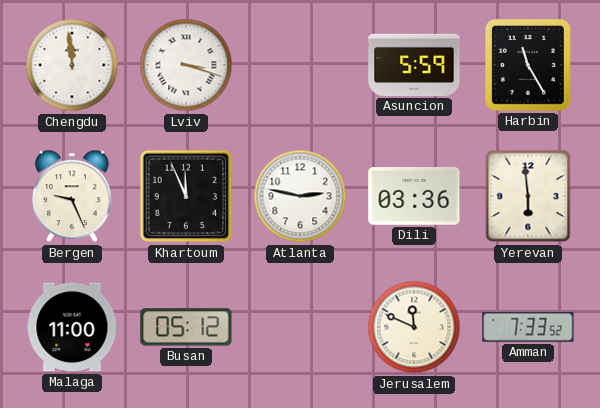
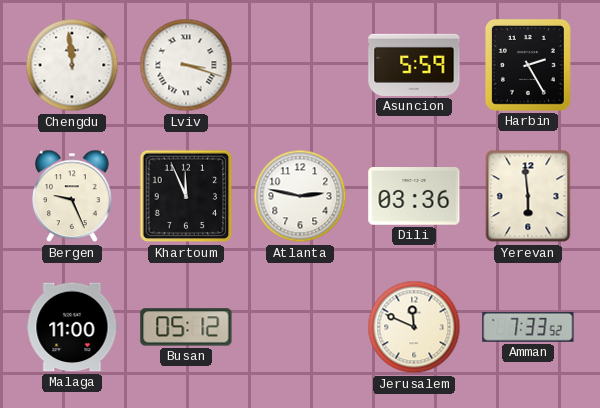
Harbin: 11:25 -> 2:25 (528, 65)
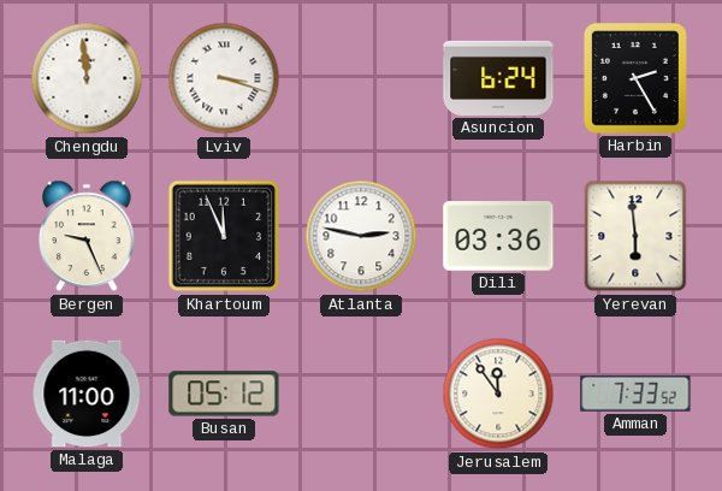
Asuncion: 5:59 -> 6:24 (498, 78)
Jerusalem: 11:49 -> 11:54 (498, 394)
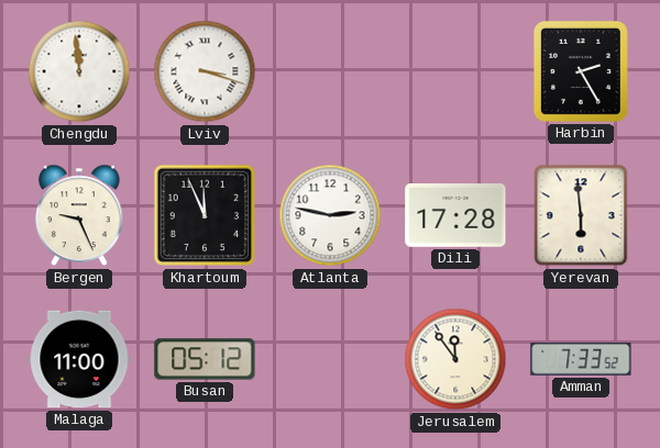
Asuncion: 6:24 -> none (498, 78)
Dili: 03:36 -> 17:28 (455, 216)
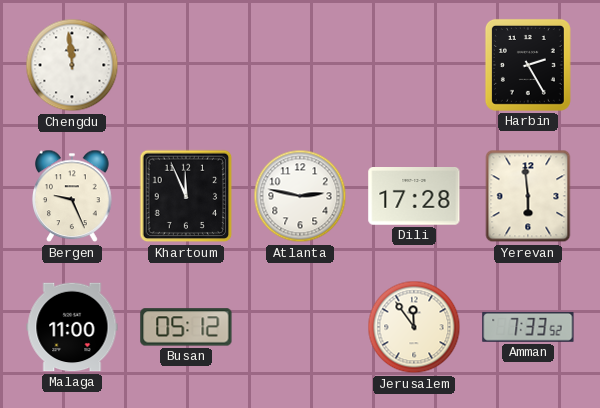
Lviv: 3:18 -> none (205, 71)
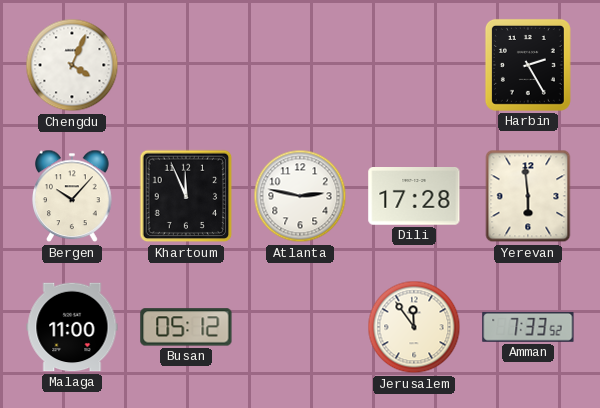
Chengdu: 11:59 -> 4:04 (72, 65)
Bergen: 9:26 -> 10:07 (72, 196)
